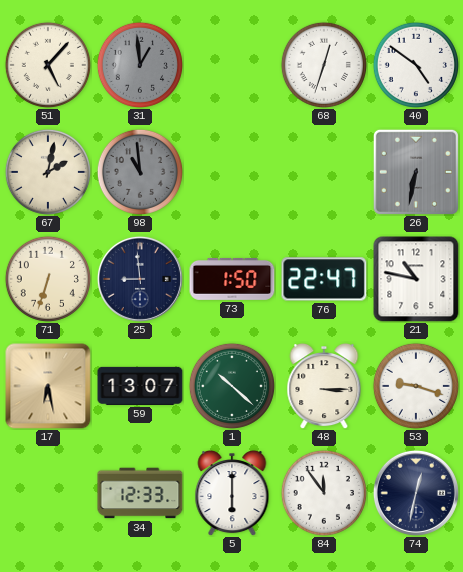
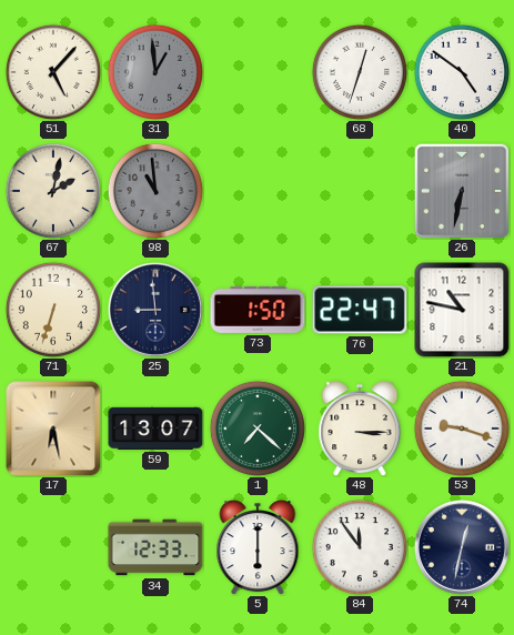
1: 10:22 -> 7:22 (258, 429)
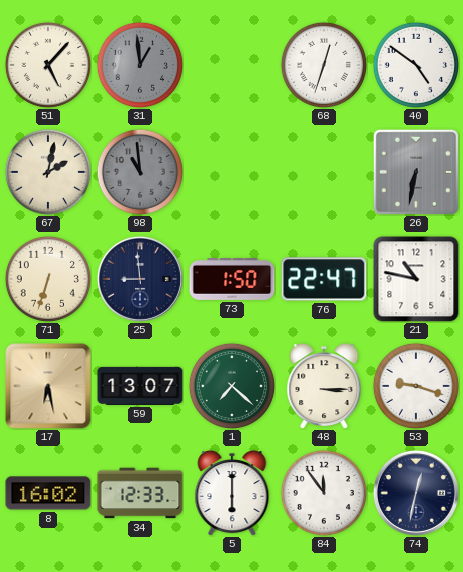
8: none -> 16:02 (48, 493)
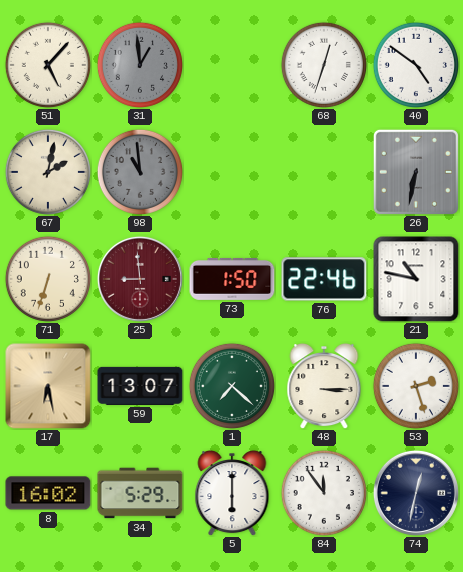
25 dial: navy -> burgundy (140, 279)
76: 22:47 -> 22:46 (324, 279)
53: 9:18 -> 2:27 (416, 386)
34: 12:33 -> 5:29 (140, 493)
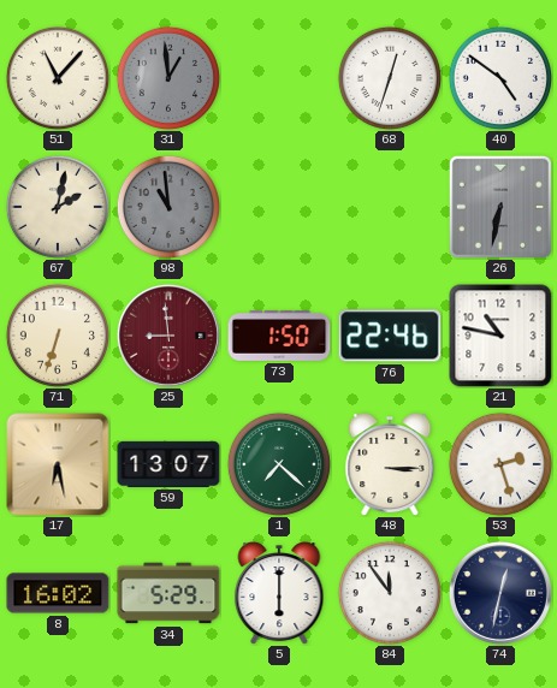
51: 5:07 -> 11:07 (58, 78)
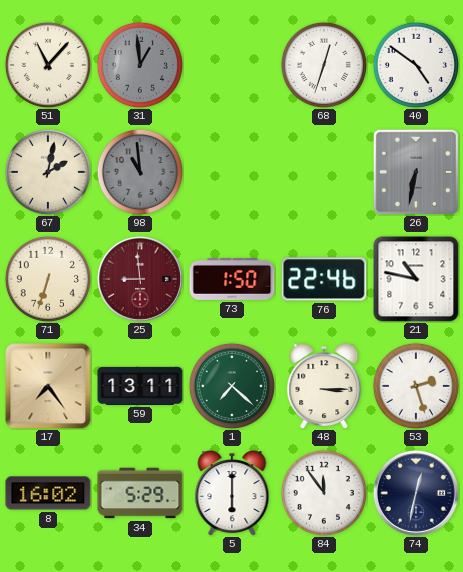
17: 6:28 -> 7:24 (48, 386)
59: 13:07 -> 13:11 (140, 386)
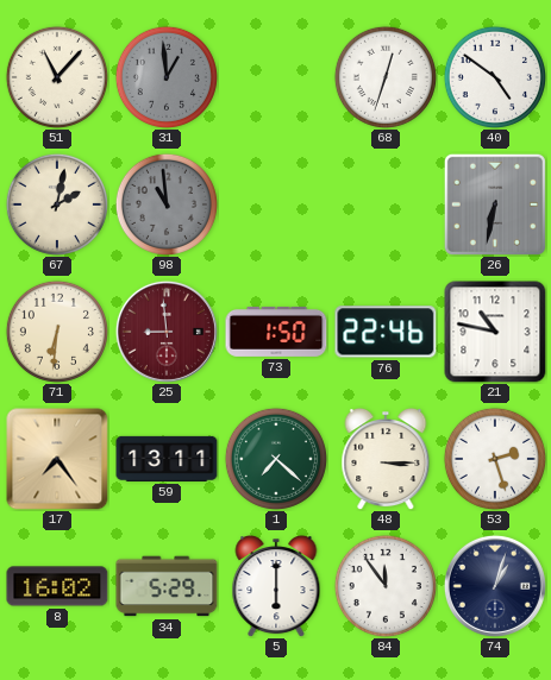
71: 6:33 -> 6:31 (57, 332)
74: 12:32 -> 1:03 (495, 586)
